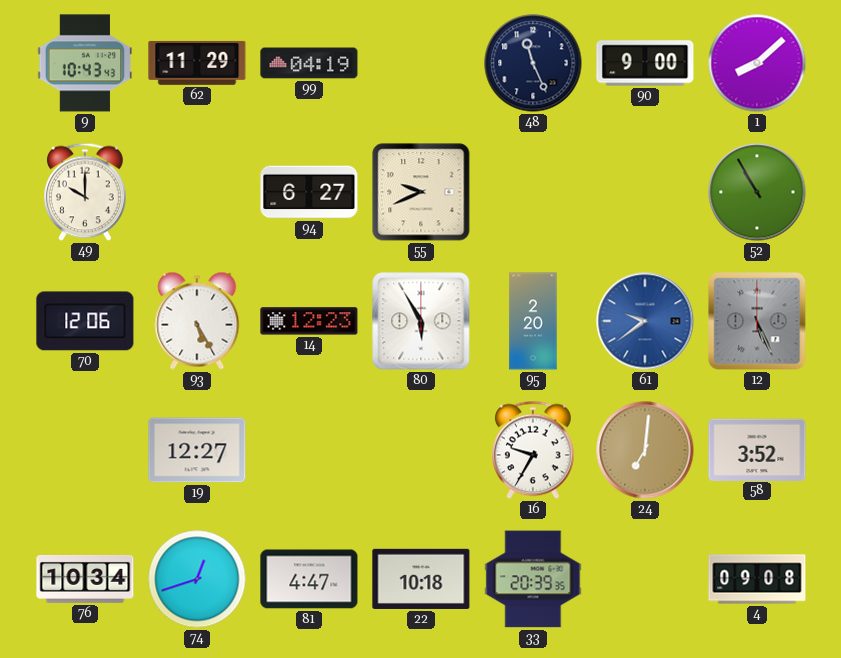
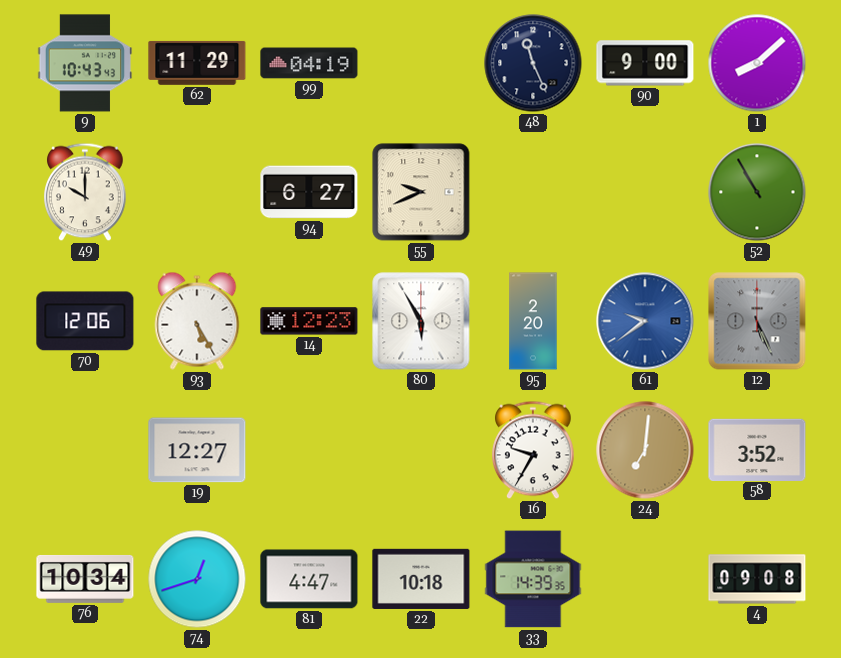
33: 20:39 -> 14:39 (533, 579)
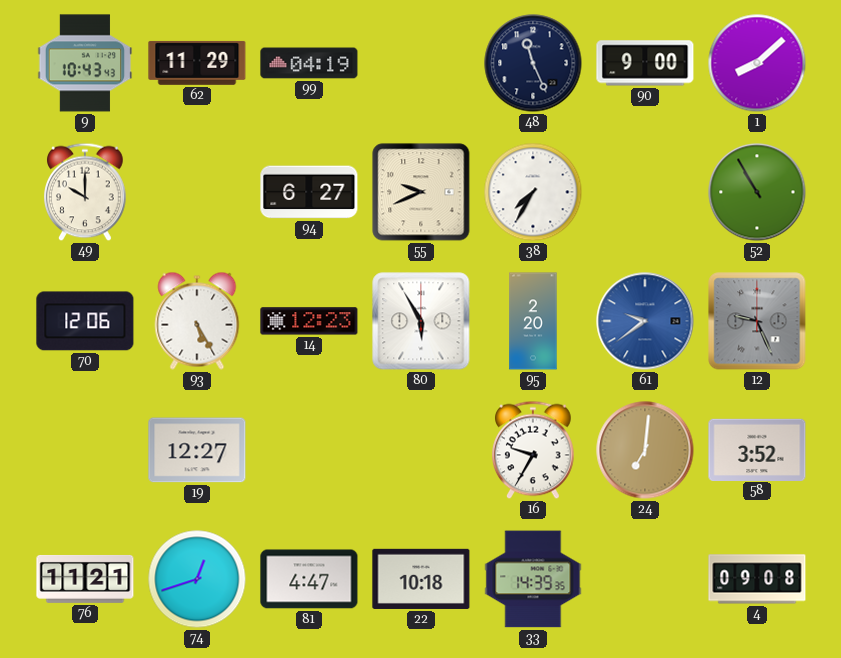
38: none -> 7:35 (533, 192)
12: 5:26 -> 9:26 (757, 321)
76: 10:34 -> 11:21 (85, 579)
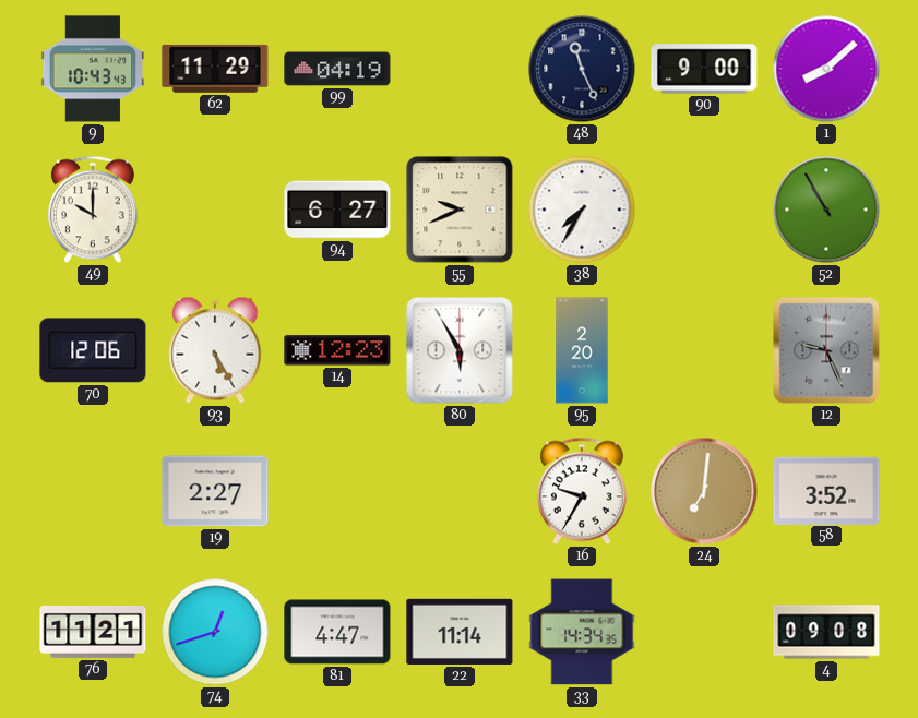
61: 9:39 -> none (645, 321)
19: 12:27 -> 2:27 (215, 491)
22: 10:18 -> 11:14 (460, 632)
33: 14:39 -> 14:34 (582, 632)
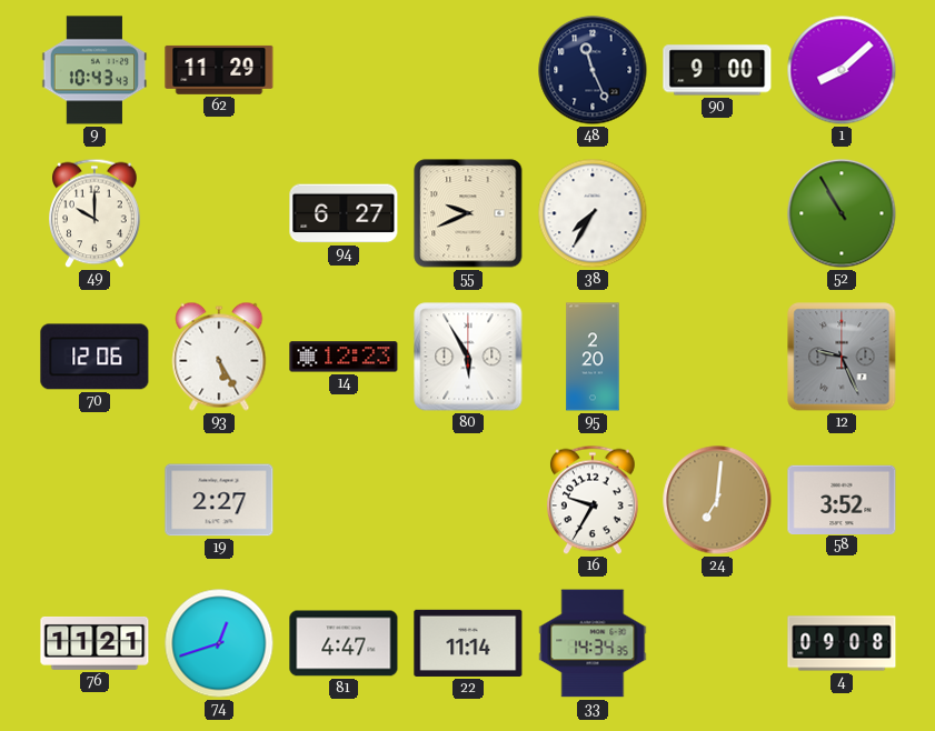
99: 04:19 -> none (337, 69)
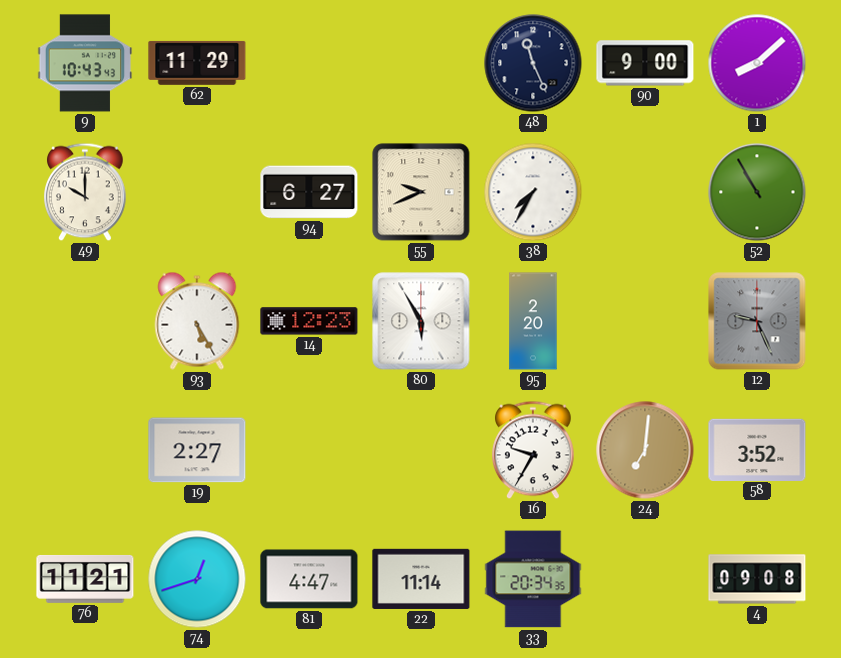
70: 12:06 -> none (95, 357)
33: 14:34 -> 20:34 (533, 579)
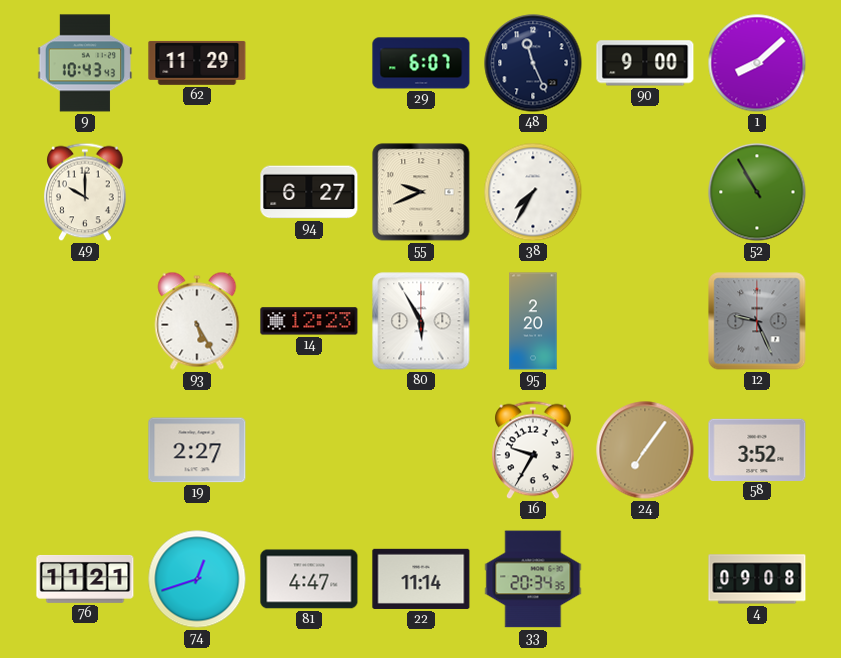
29: none -> 6:07 (421, 63)
24: 7:01 -> 7:06 (645, 450)
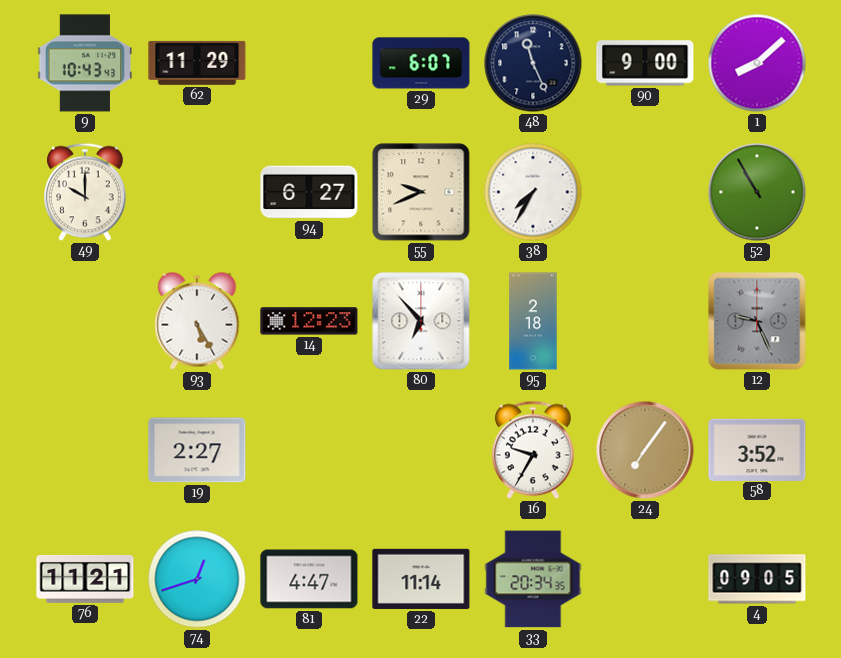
80: 5:55 -> 6:53 (421, 321)
95: 2:20 -> 2:18 (533, 321)
4: 09:08 -> 09:05 (757, 579)
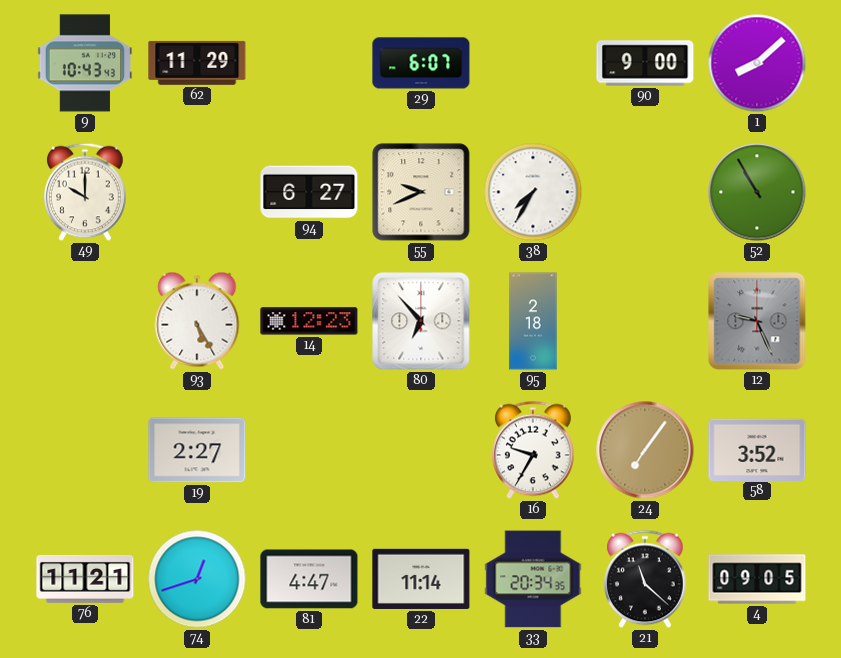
48: 11:26 -> none (533, 63)
21: none -> 11:22 (646, 579)
